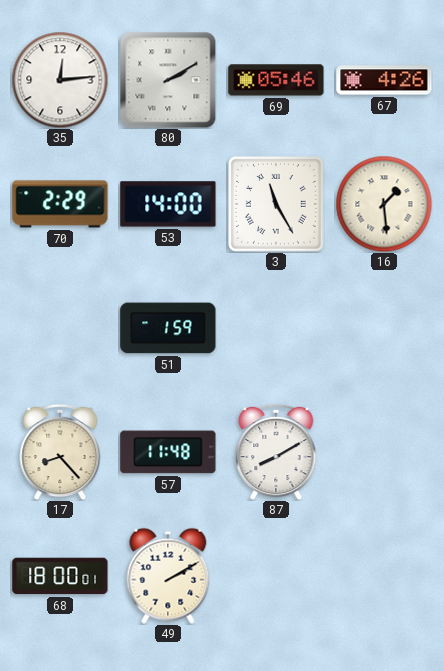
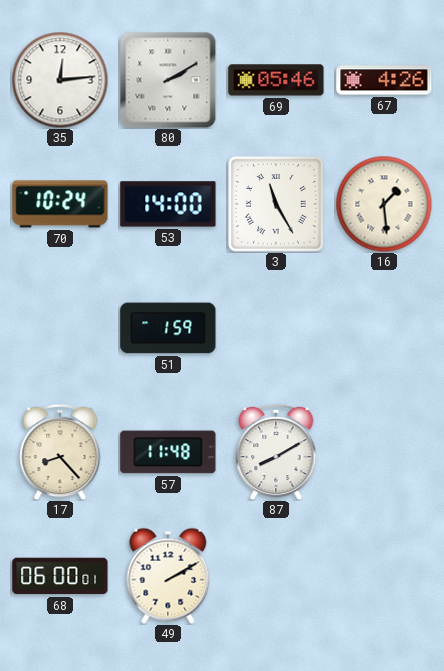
70: 2:29 -> 10:24 (60, 204)
68: 18:00 -> 06:00 (60, 576)
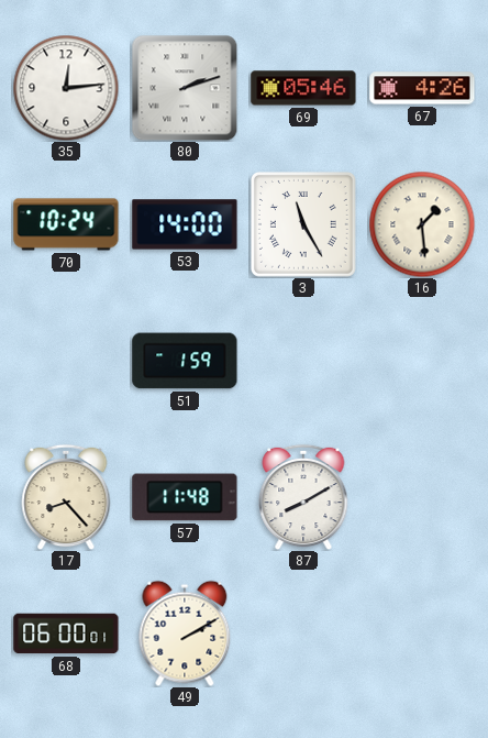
80: 2:10 -> 2:12 (185, 88)
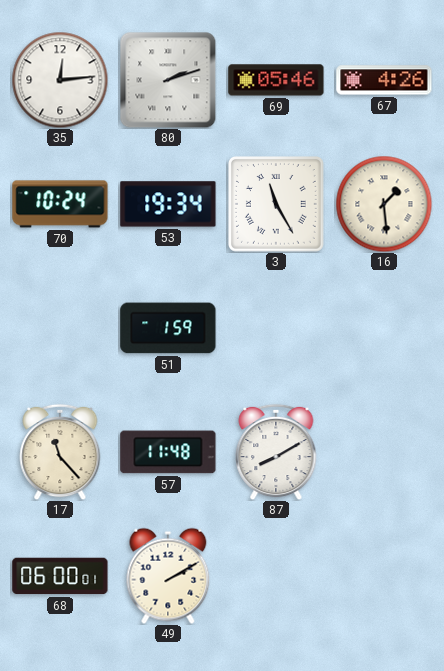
53: 14:00 -> 19:34 (168, 204)
17: 8:23 -> 11:23 (60, 452)
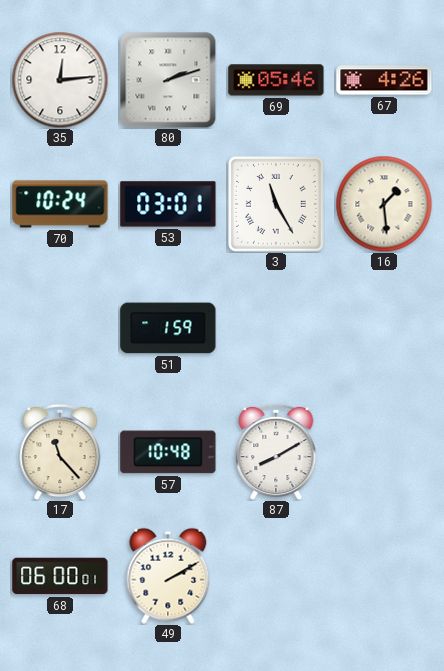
53: 19:34 -> 03:01 (168, 204)
57: 11:48 -> 10:48 (168, 452)
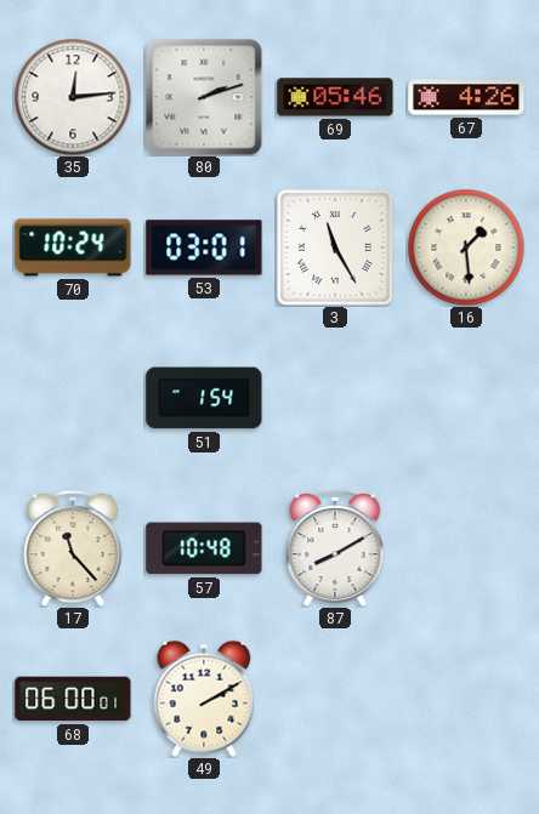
51: 1:59 -> 1:54 (204, 398)
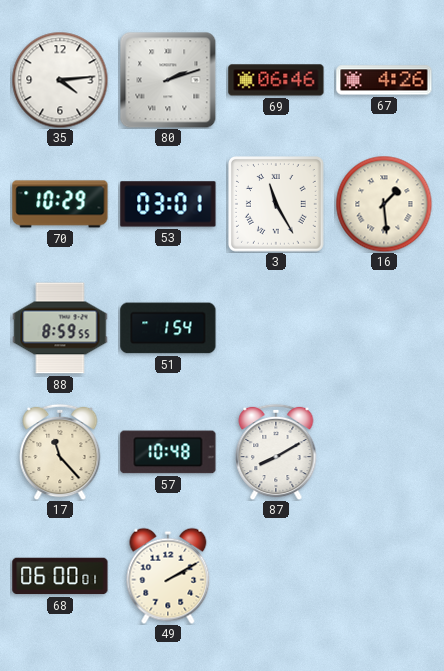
35: 12:14 -> 4:14 (60, 80)
69: 05:46 -> 06:46 (276, 80)
70: 10:24 -> 10:29 (60, 204)
88: none -> 8:59 (60, 328)
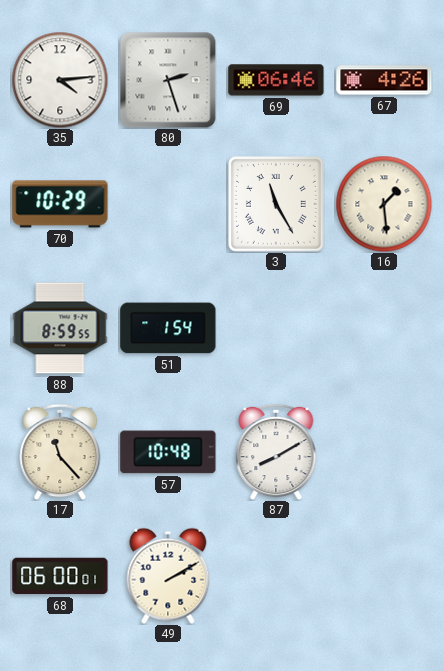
80: 2:12 -> 2:27 (168, 80)
53: 03:01 -> none (168, 204)
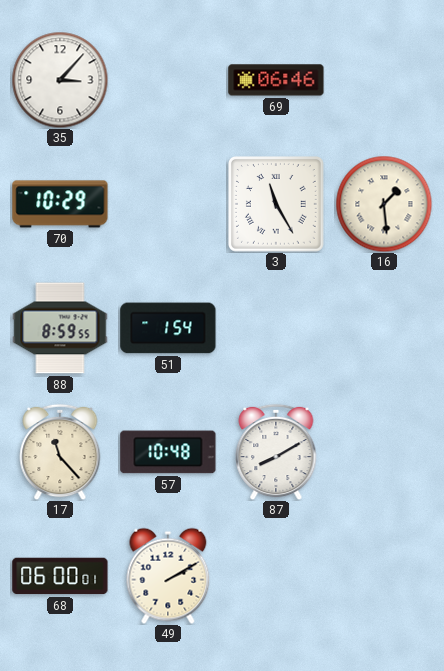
35: 4:14 -> 3:07 (60, 80)
80: 2:27 -> none (168, 80)
67: 4:26 -> none (384, 80)
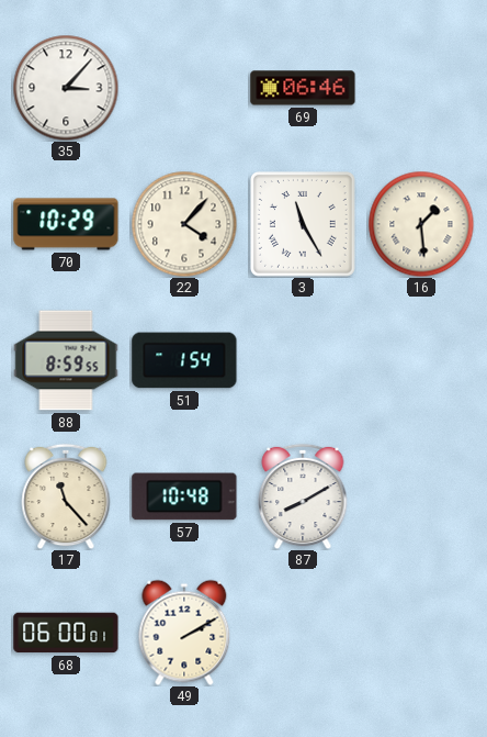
22: none -> 4:07 (184, 224)
